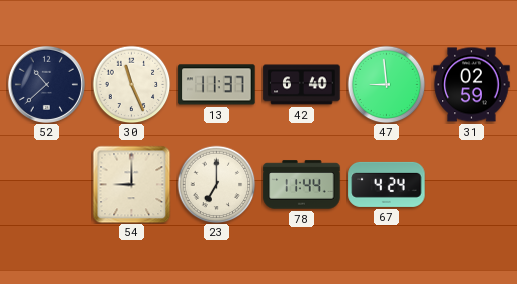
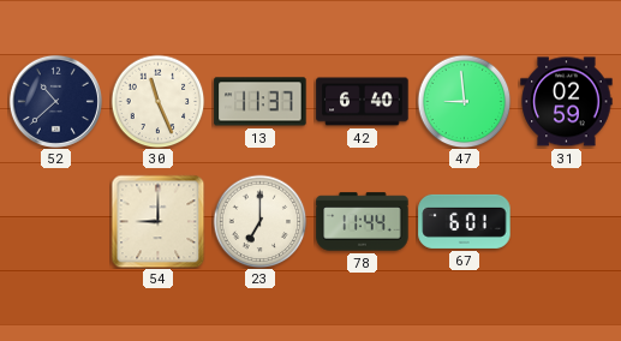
67: 4:24 -> 6:01 (465, 221)
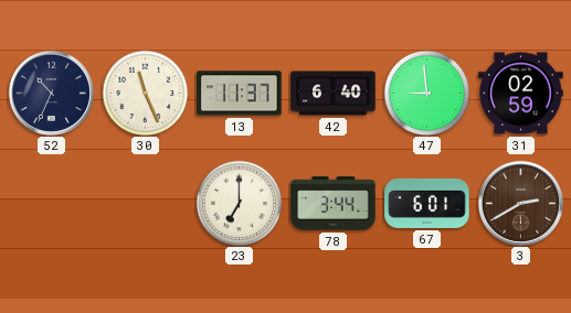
52: 10:38 -> 10:34 (51, 93)
54: 9:00 -> none (157, 221)
78: 11:44 -> 3:44 (334, 204)
3: none -> 2:40 (520, 203)
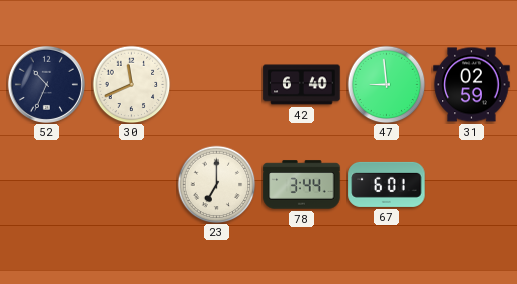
30: 11:26 -> 11:41 (131, 84)
13: 11:37 -> none (240, 94)
3: 2:40 -> none (520, 203)
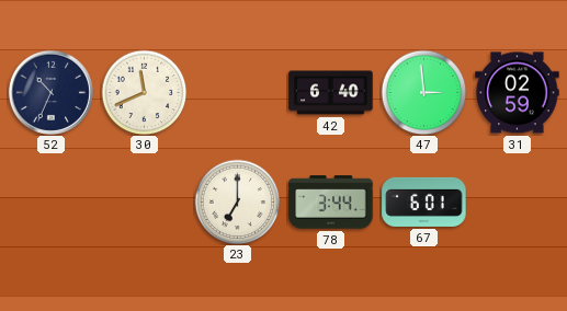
47: 8:59 -> 2:59 (423, 92)
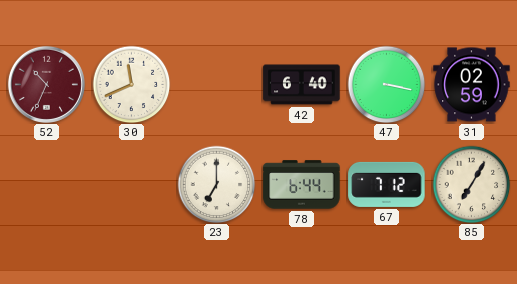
52 dial: navy -> burgundy (46, 84)
47: 2:59 -> 3:17 (386, 84)
78: 3:44 -> 6:44 (302, 185)
67: 6:01 -> 7:12 (387, 184)
85: none -> 7:05 (471, 184)
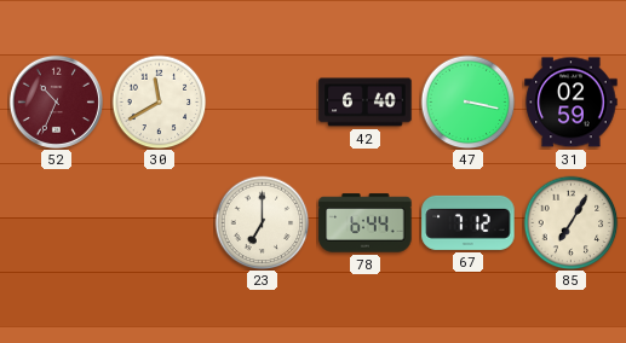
30: 11:41 -> 11:40 (159, 101)
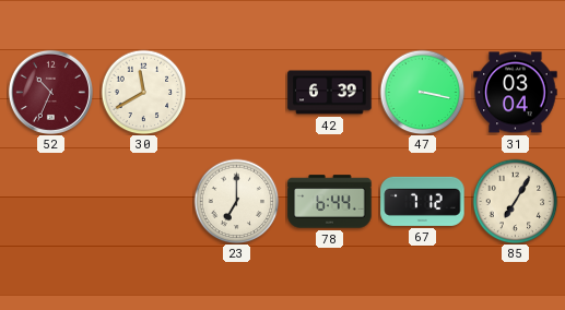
42: 6:40 -> 6:39 (330, 93)
31: 02:59 -> 03:04 (516, 93)
